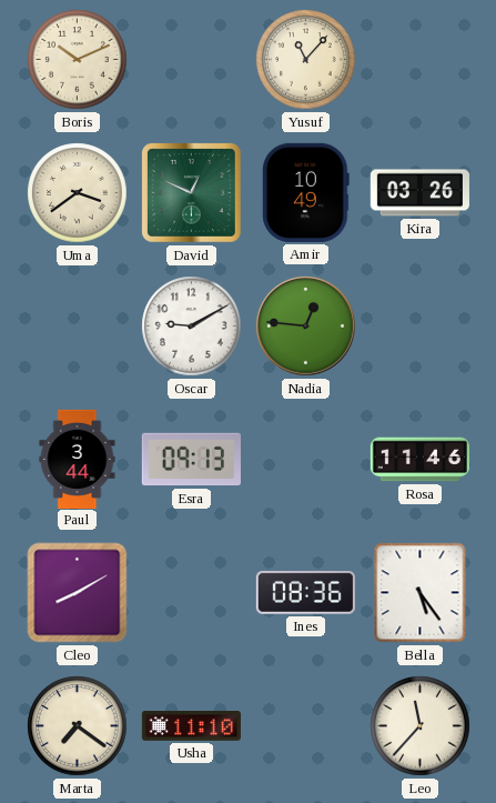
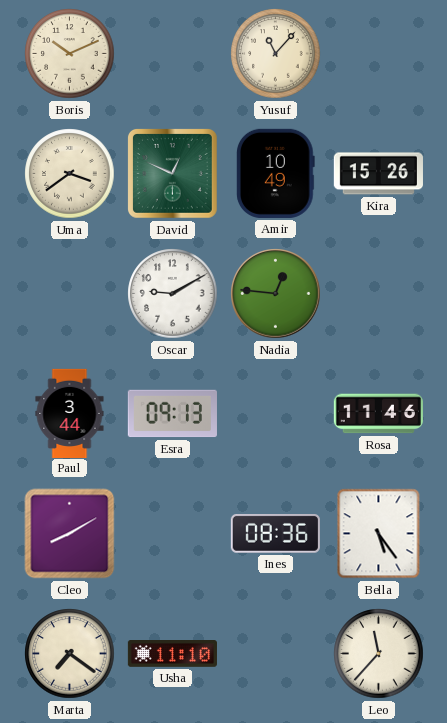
Kira: 03:26 -> 15:26 (378, 174)
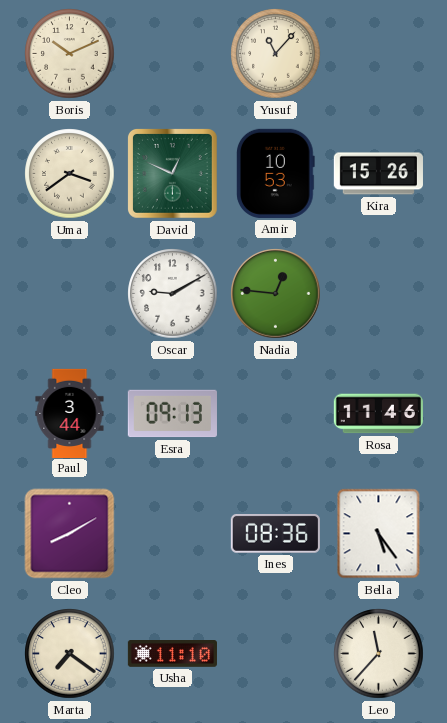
Amir: 10:49 -> 10:53 (275, 173)
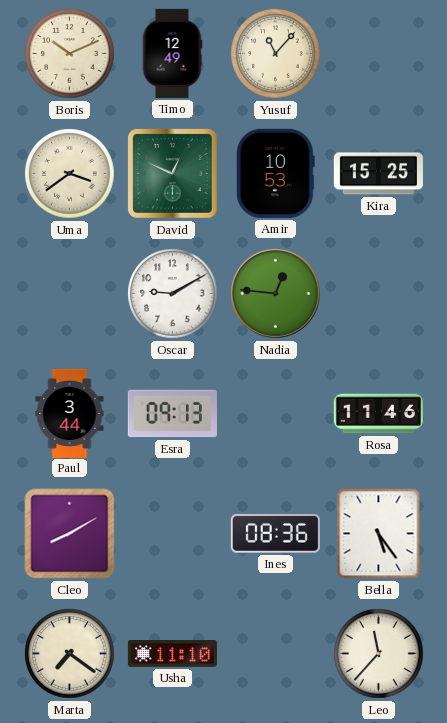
Timo: none -> 12:49 (172, 53)
Kira: 15:26 -> 15:25 (378, 174)
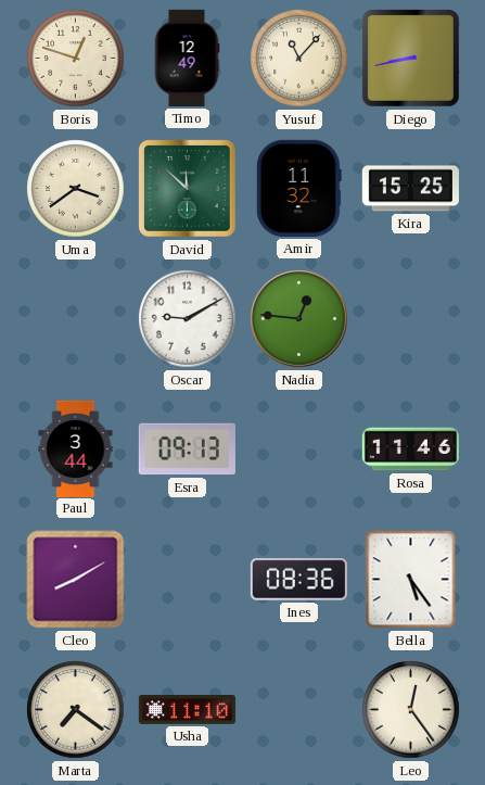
Boris: 10:11 -> 12:48 (76, 59)
Diego: none -> 8:43 (410, 58)
David: 12:49 -> 11:52 (187, 188)
Amir: 10:53 -> 11:32 (298, 188)
Leo: 11:37 -> 12:24 (411, 710)
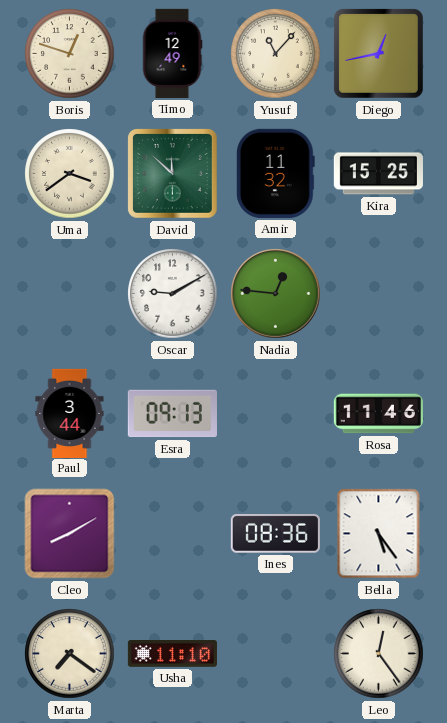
Diego: 8:43 -> 12:43 (378, 53)
